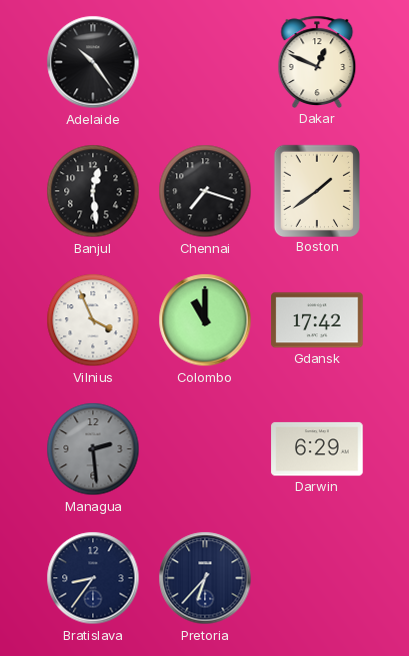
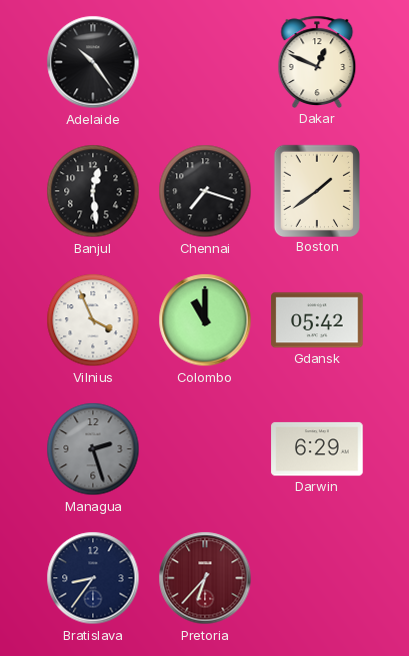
Gdansk: 17:42 -> 05:42 (317, 320)
Managua: 2:29 -> 2:27 (93, 449)
Pretoria dial: navy -> burgundy (205, 578)
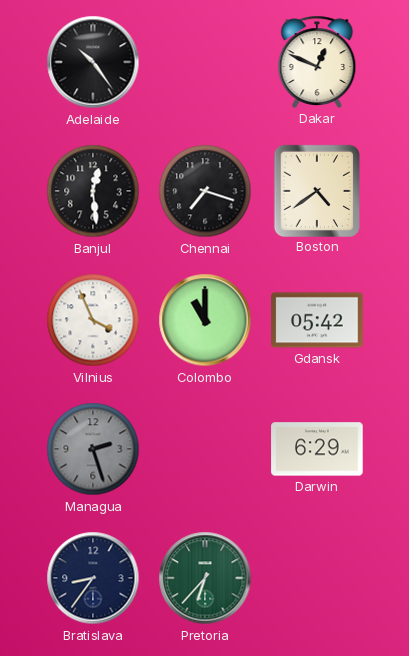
Boston: 1:39 -> 4:39 (317, 190)
Pretoria dial: burgundy -> green (205, 578)
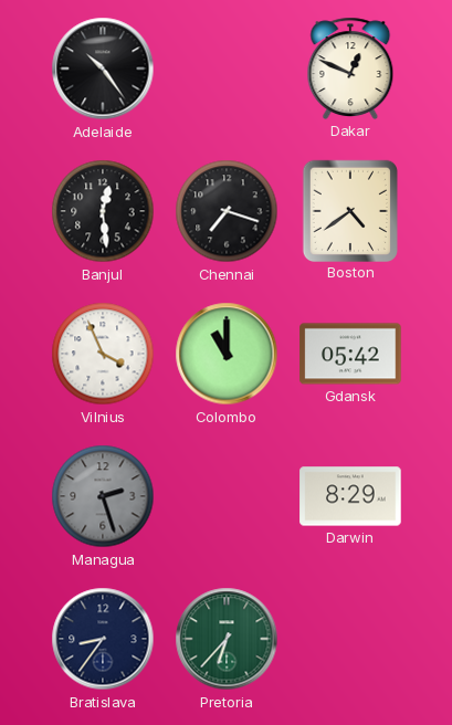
Darwin: 6:29 -> 8:29 (350, 496)
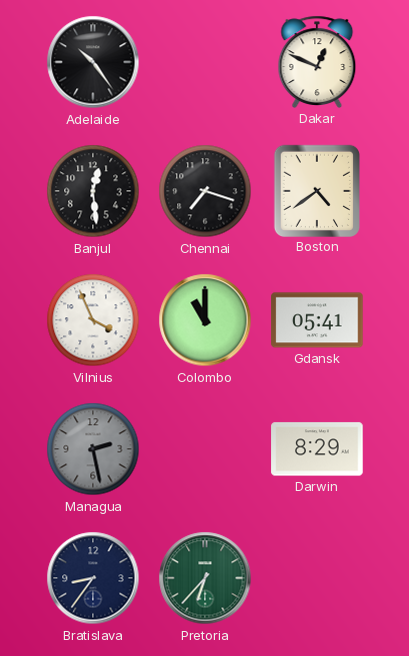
Gdansk: 05:42 -> 05:41 (317, 320)
Managua: 2:27 -> 2:28 (93, 449)
